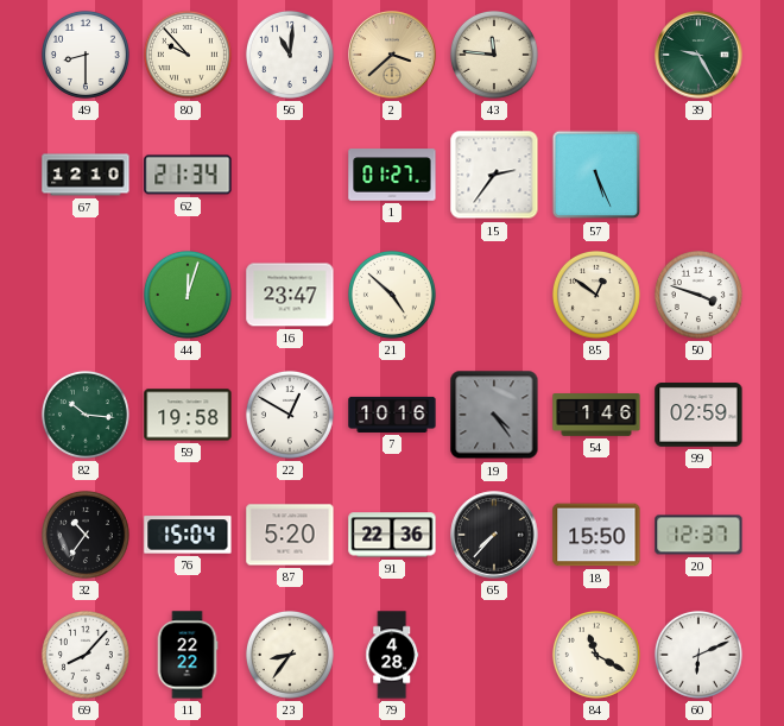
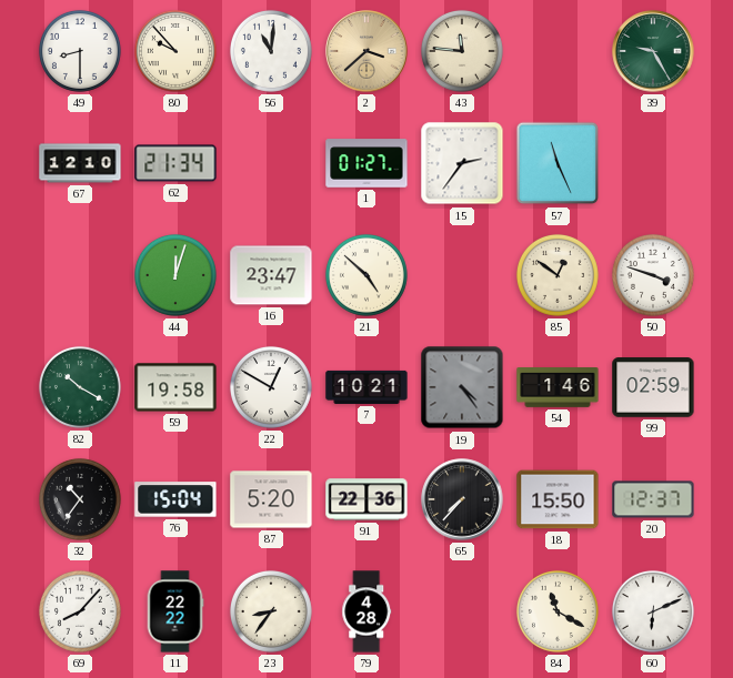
57: 5:26 -> 11:26 (558, 163)
82: 10:16 -> 10:20 (80, 387)
7: 10:16 -> 10:21 (366, 387)
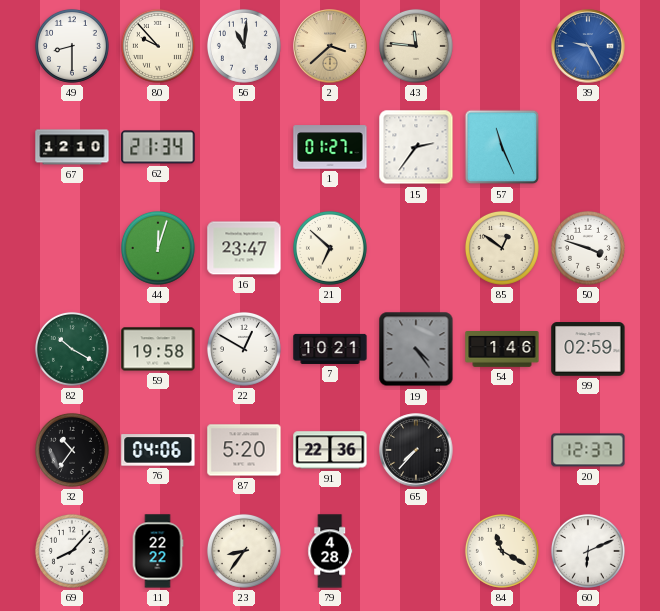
39 dial: green -> blue (588, 46)
21: 4:52 -> 6:52 (330, 248)
76: 15:04 -> 04:06 (158, 450)
18: 15:50 -> none (558, 499)
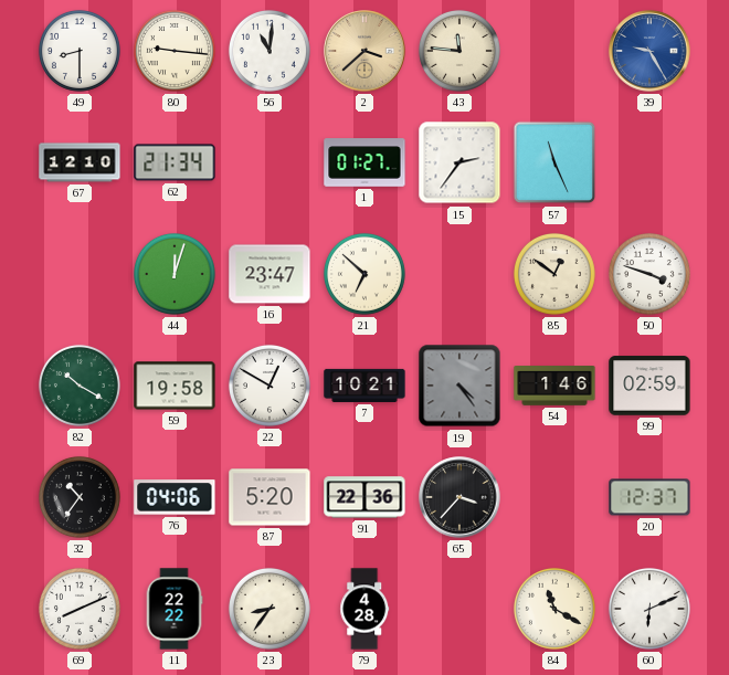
80: 9:53 -> 9:16 (175, 51)
65: 7:37 -> 3:37 (459, 497)
69: 8:07 -> 8:11 (80, 609)
